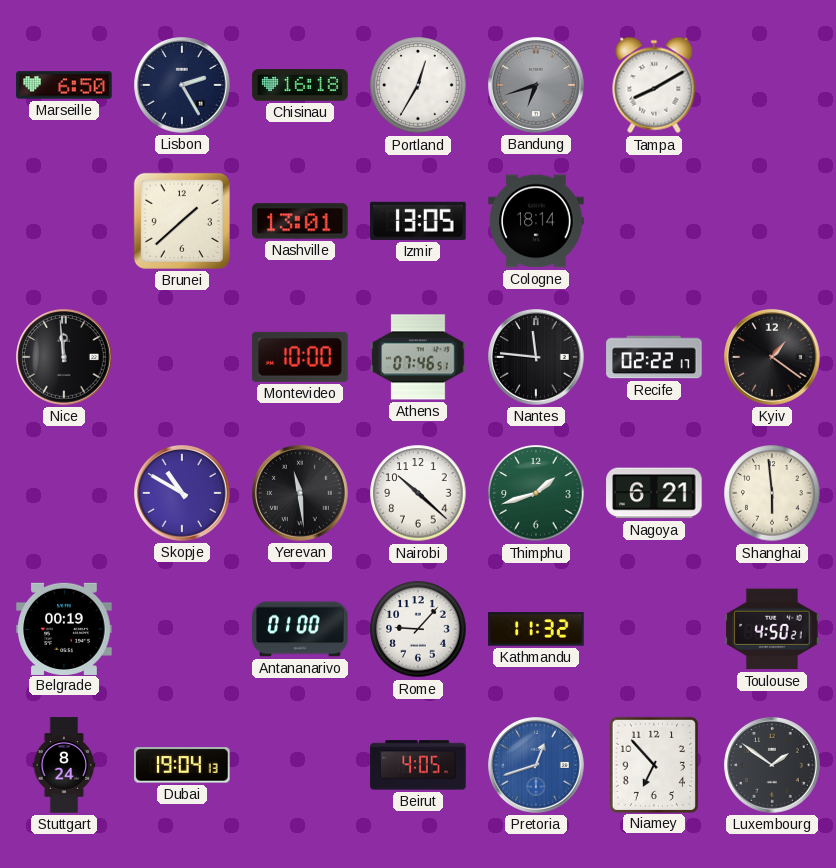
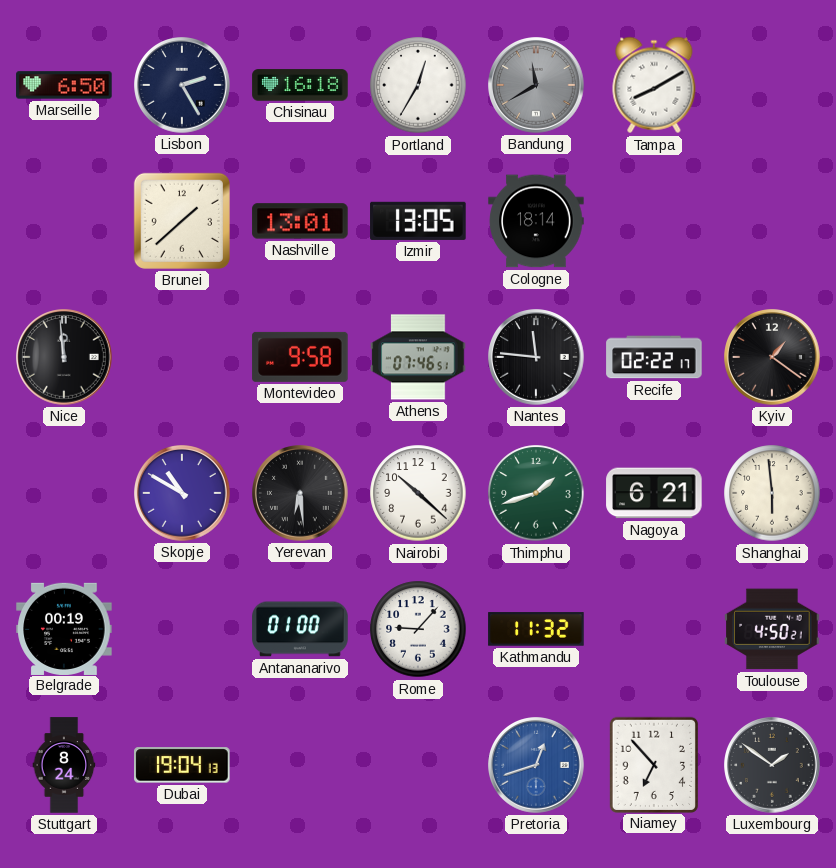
Bandung: 6:42 -> 11:40 (536, 85)
Montevideo: 10:00 -> 9:58 (300, 357)
Yerevan: 11:29 -> 6:29 (300, 493)
Beirut: 4:05 -> none (418, 765)
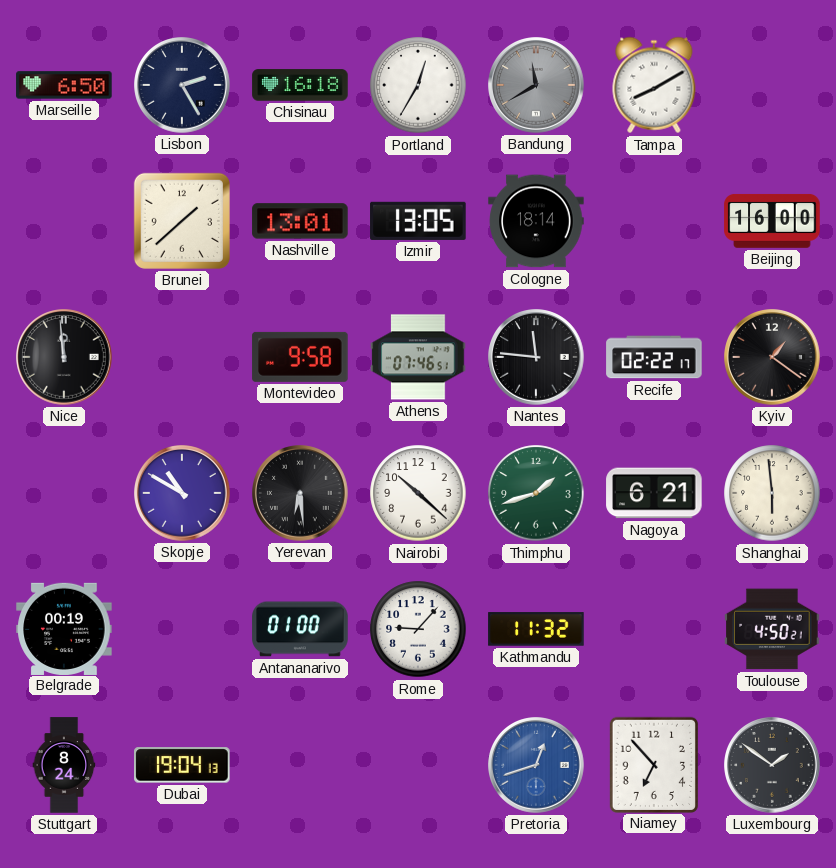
Beijing: none -> 16:00 (772, 221)
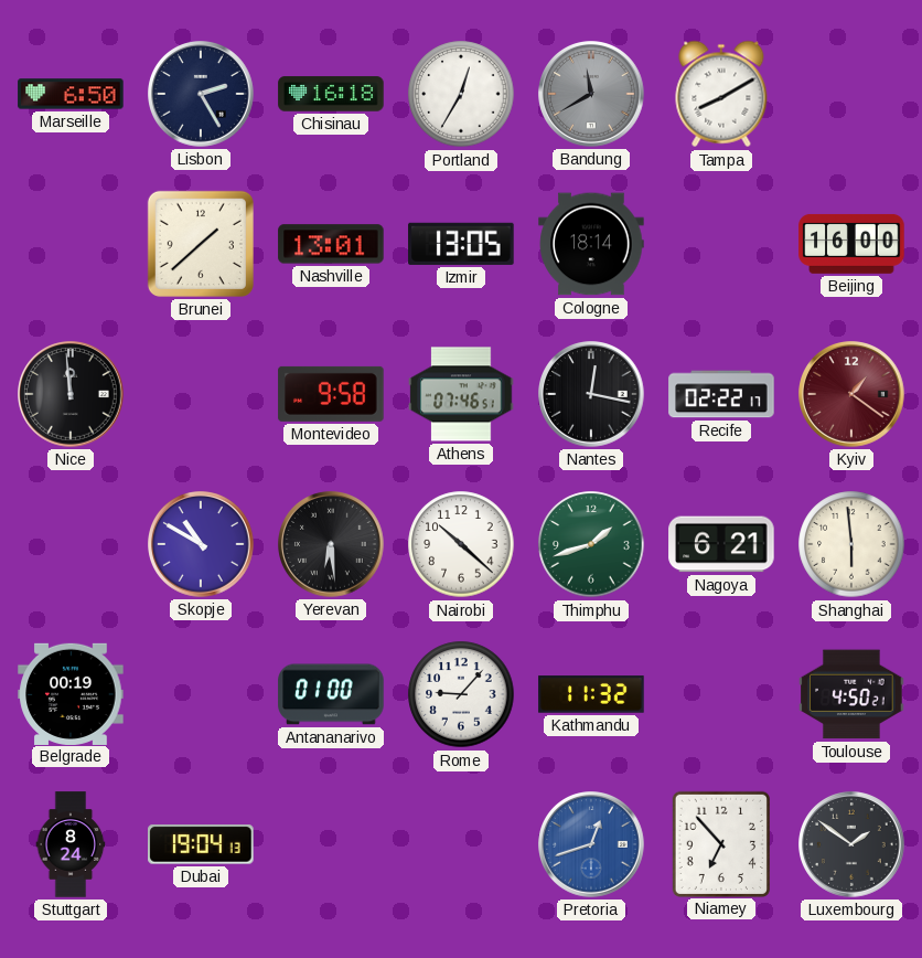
Nantes: 11:46 -> 12:17 (591, 394)
Kyiv dial: black -> burgundy (851, 394)
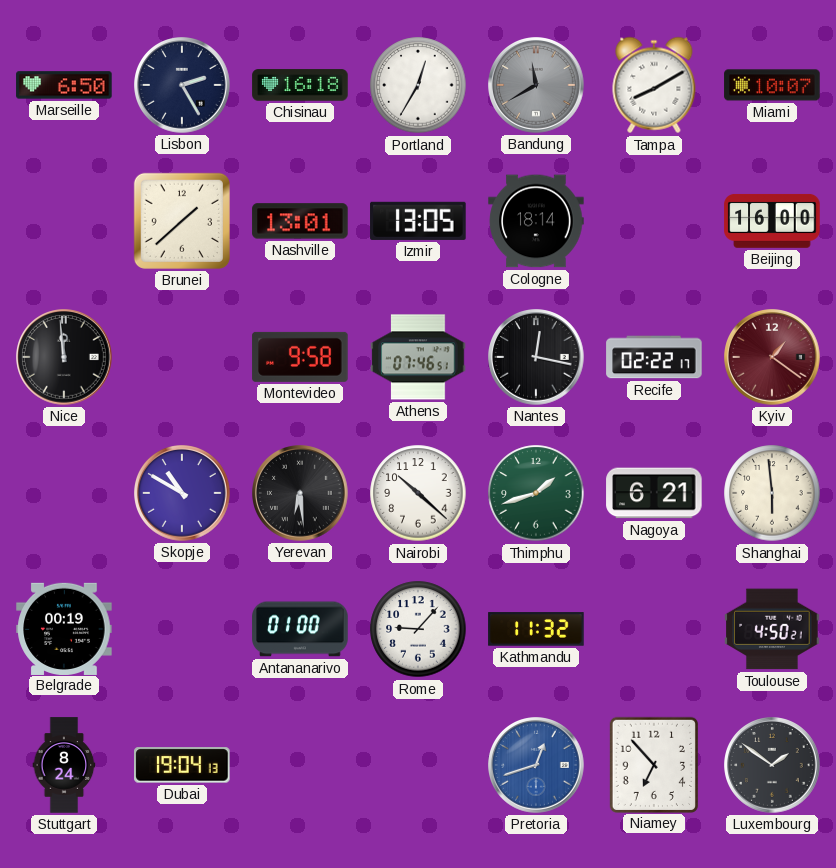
Miami: none -> 10:07 (772, 85)
